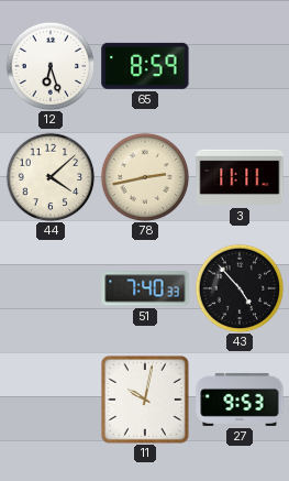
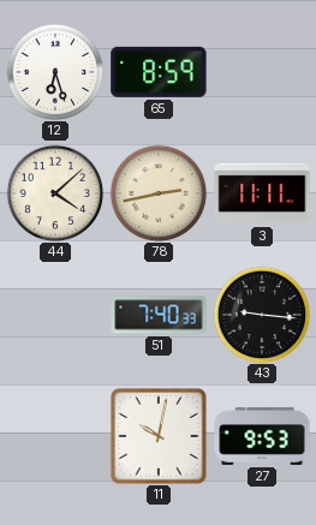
43: 4:53 -> 9:16 (262, 315)
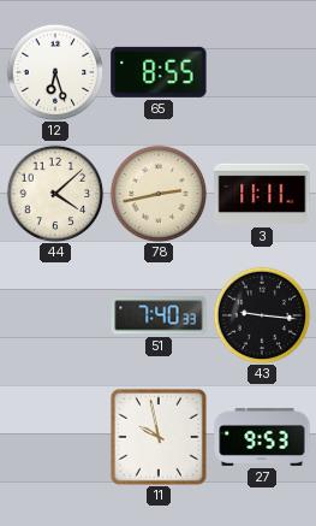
65: 8:59 -> 8:55 (159, 72)
11: 10:02 -> 9:58 (159, 437)
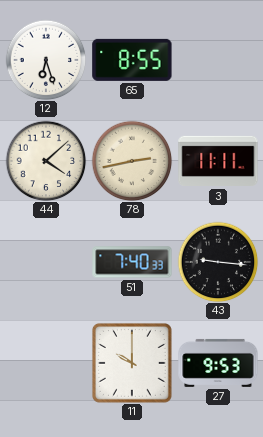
11: 9:58 -> 10:00 (132, 363)
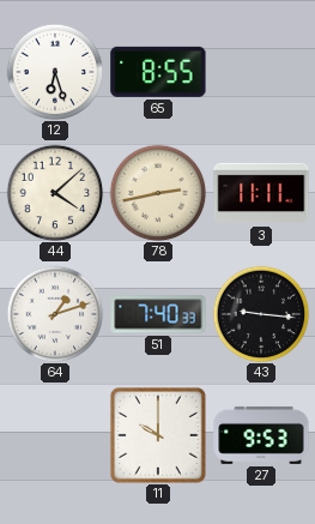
64: none -> 1:12 (55, 314)
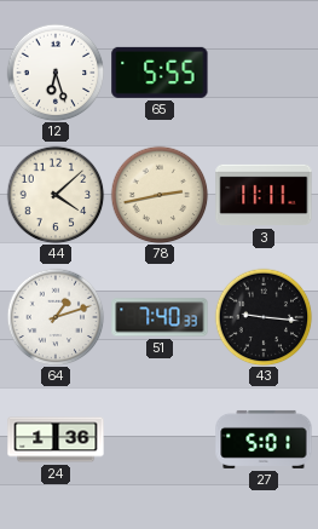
65: 8:55 -> 5:55 (160, 73)
24: none -> 1:36 (56, 439)
11: 10:00 -> none (158, 435)
27: 9:53 -> 5:01 (264, 439)
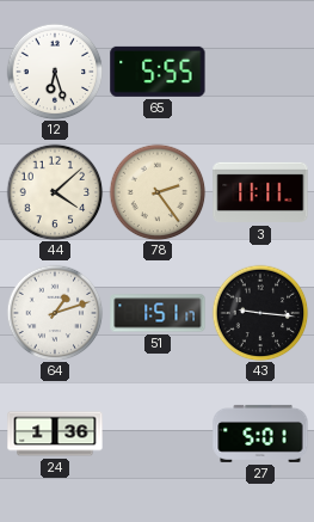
78: 2:43 -> 2:24 (158, 192)
51: 7:40 -> 1:51 (158, 313)
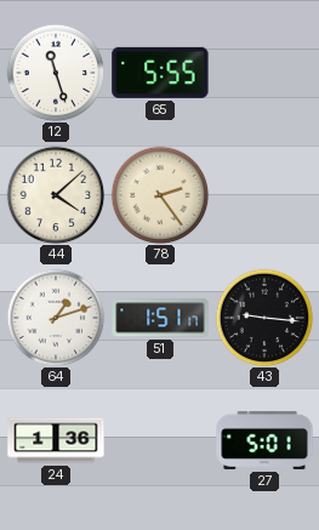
12: 6:27 -> 11:27 (56, 73)
3: 11:11 -> none (260, 192)
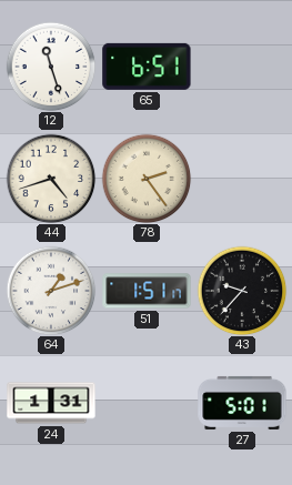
65: 5:55 -> 6:51 (147, 67)
44: 4:08 -> 4:42 (51, 179)
43: 9:16 -> 9:37 (242, 291)
24: 1:36 -> 1:31 (51, 403)
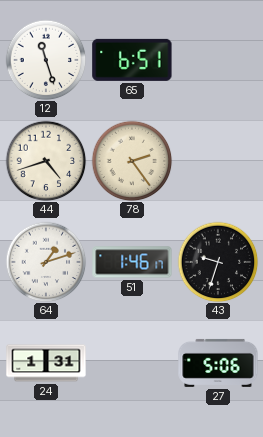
51: 1:51 -> 1:46 (132, 262)
43: 9:37 -> 9:33 (218, 262)
27: 5:01 -> 5:06 (218, 363)
